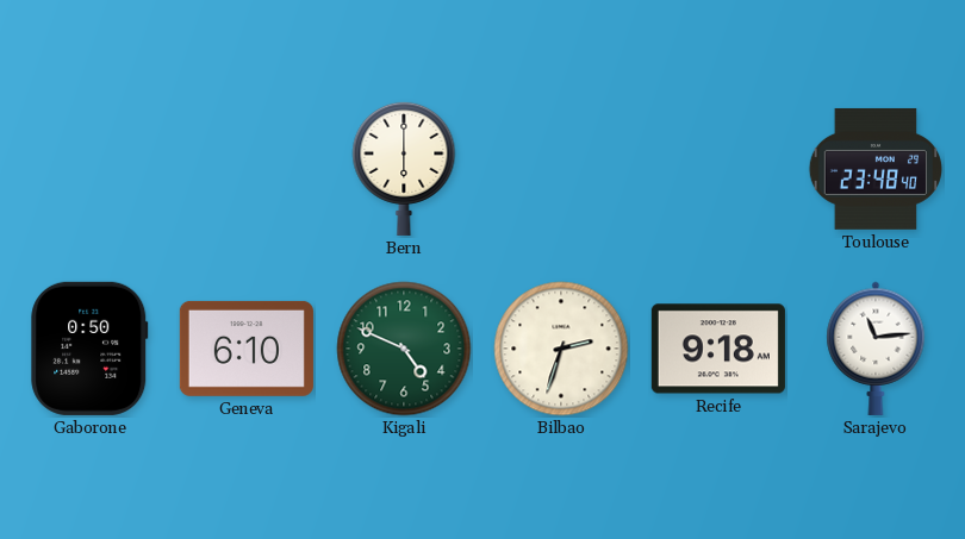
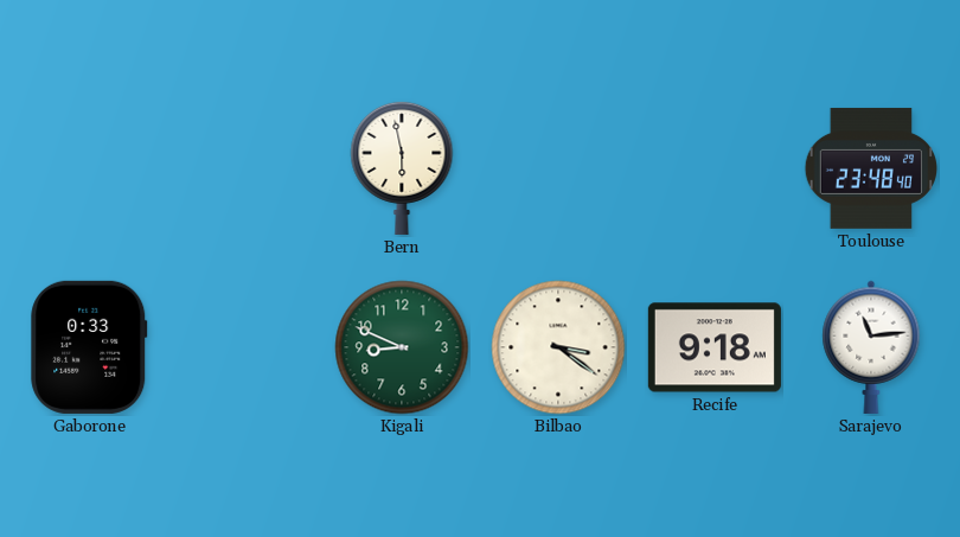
Bern: 6:00 -> 5:58 (402, 167)
Gaborone: 0:50 -> 0:33 (89, 347)
Geneva: 6:10 -> none (247, 349)
Kigali: 4:49 -> 8:49 (402, 347)
Bilbao: 2:33 -> 3:21 (558, 347)
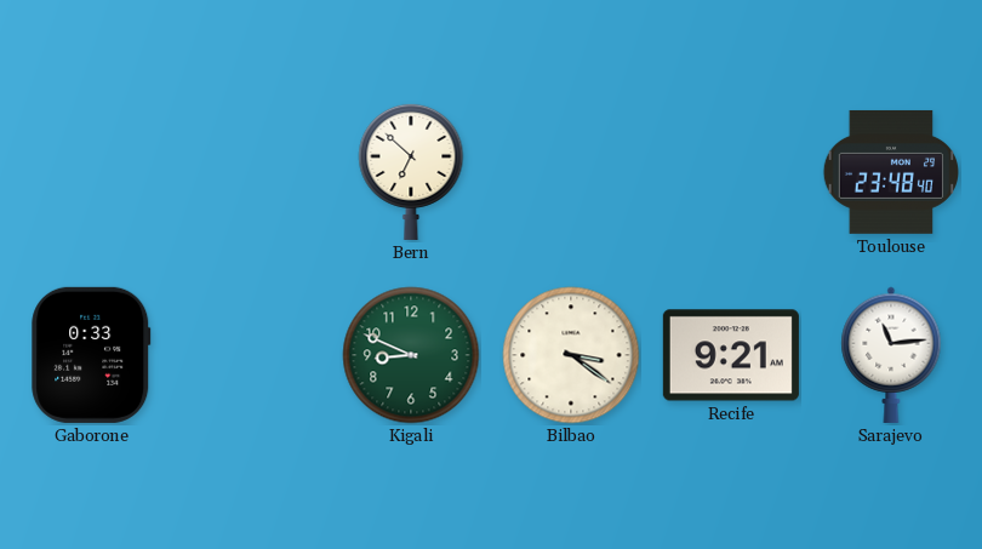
Bern: 5:58 -> 6:52 (411, 171)
Recife: 9:18 -> 9:21 (731, 355)
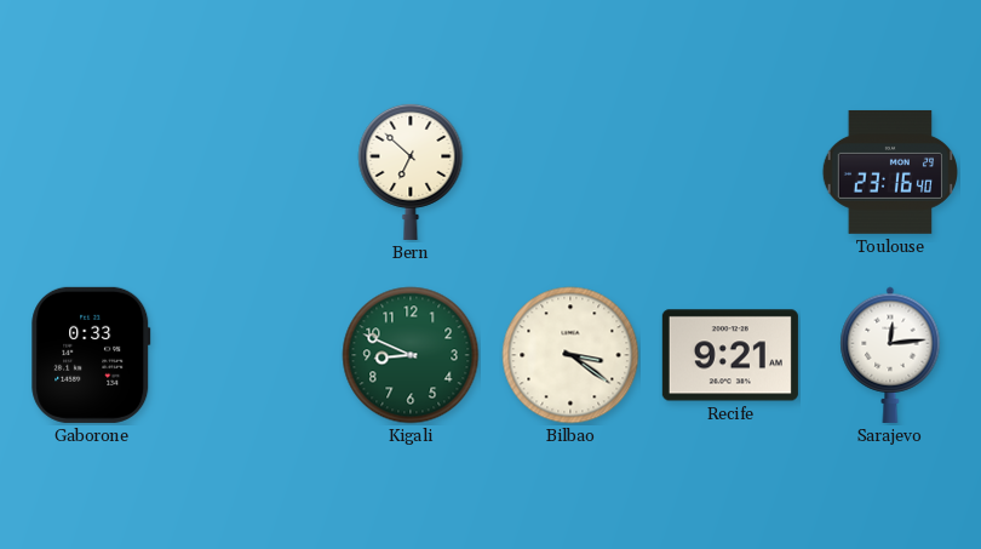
Toulouse: 23:48 -> 23:16 (889, 172)
Sarajevo: 11:14 -> 12:14 (890, 355)
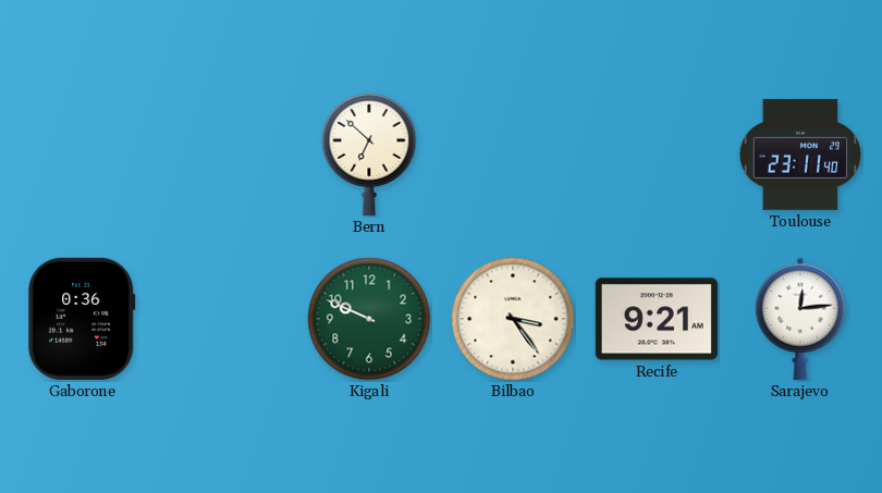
Toulouse: 23:16 -> 23:11 (799, 155)
Gaborone: 0:33 -> 0:36 (82, 319)
Kigali: 8:49 -> 9:49 (369, 319)
Bilbao: 3:21 -> 3:24 (513, 319)
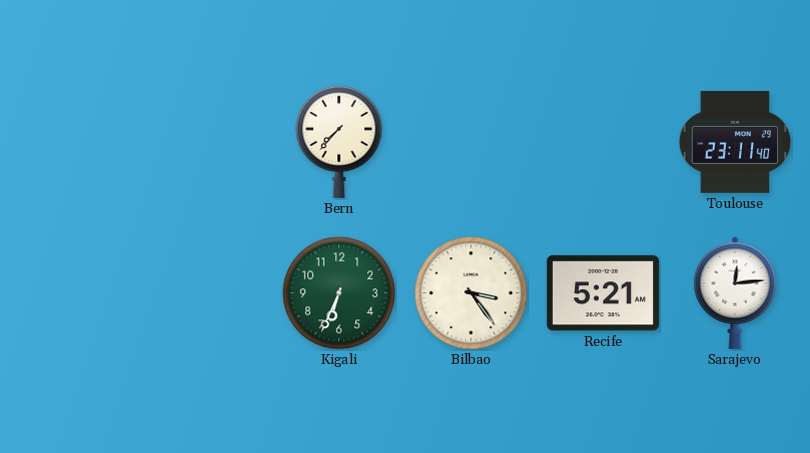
Bern: 6:52 -> 7:37 (339, 141)
Gaborone: 0:36 -> none (82, 319)
Kigali: 9:49 -> 6:34 (339, 293)
Recife: 9:21 -> 5:21 (603, 293)
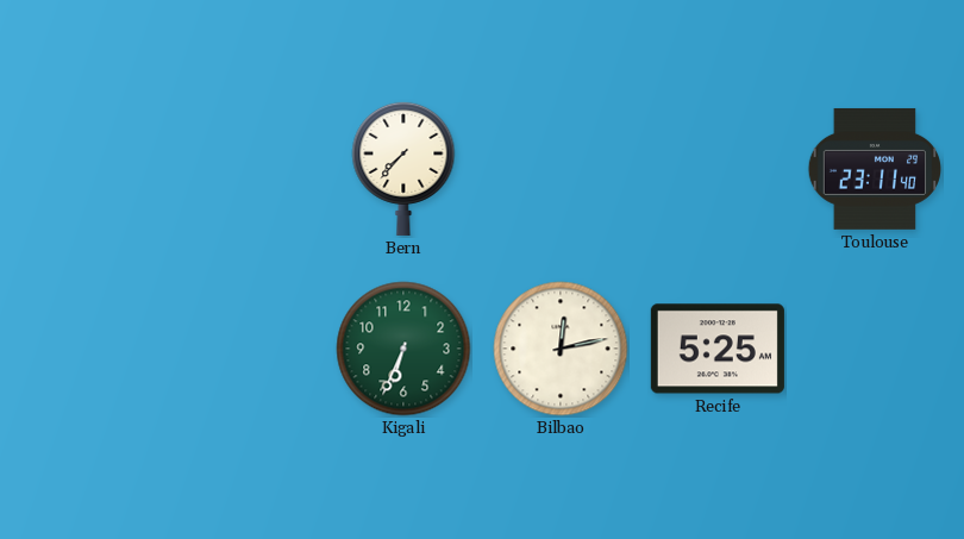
Bilbao: 3:24 -> 12:13 (561, 349)
Recife: 5:21 -> 5:25 (718, 349)
Sarajevo: 12:14 -> none (735, 293)
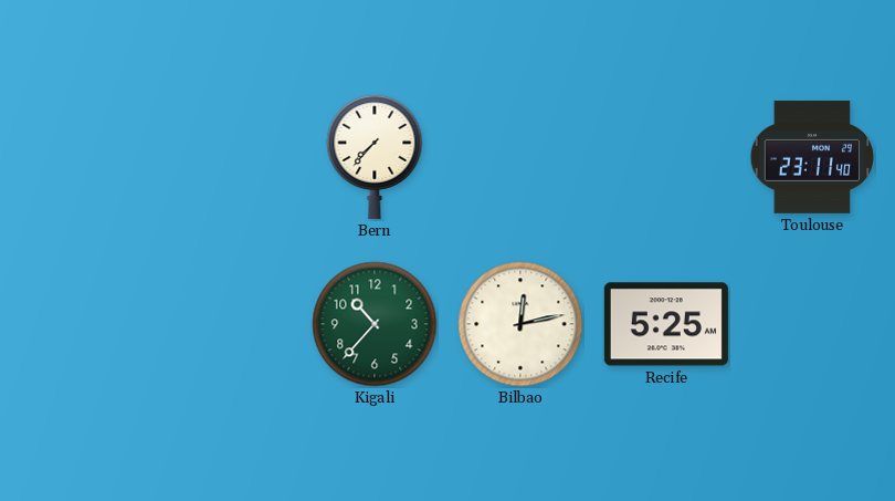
Kigali: 6:34 -> 10:37 (375, 324)
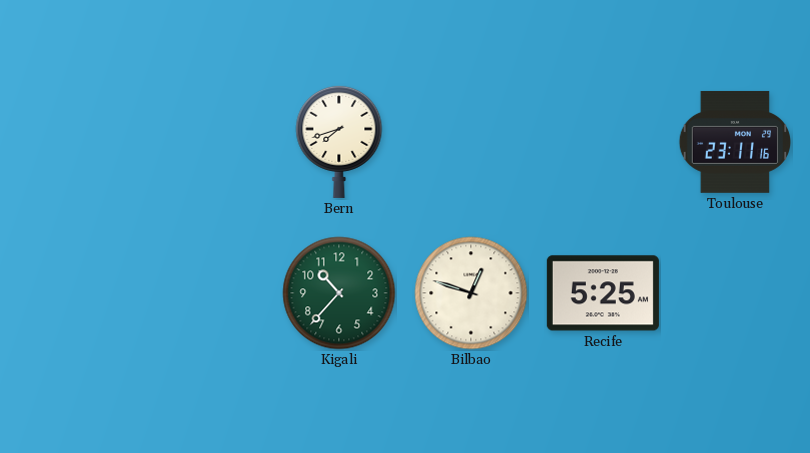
Bern: 7:37 -> 7:42 (339, 141)
Toulouse: 23:11:40 -> 23:11:16 (734, 142)
Bilbao: 12:13 -> 12:48 (471, 293)
